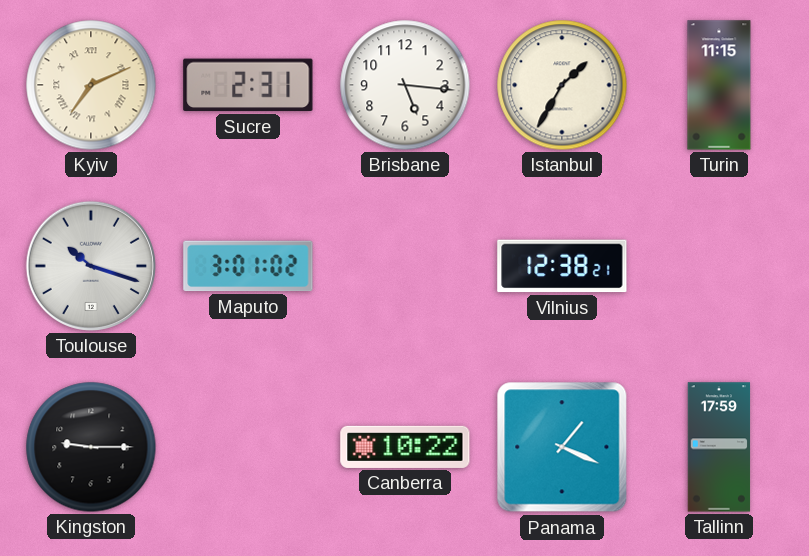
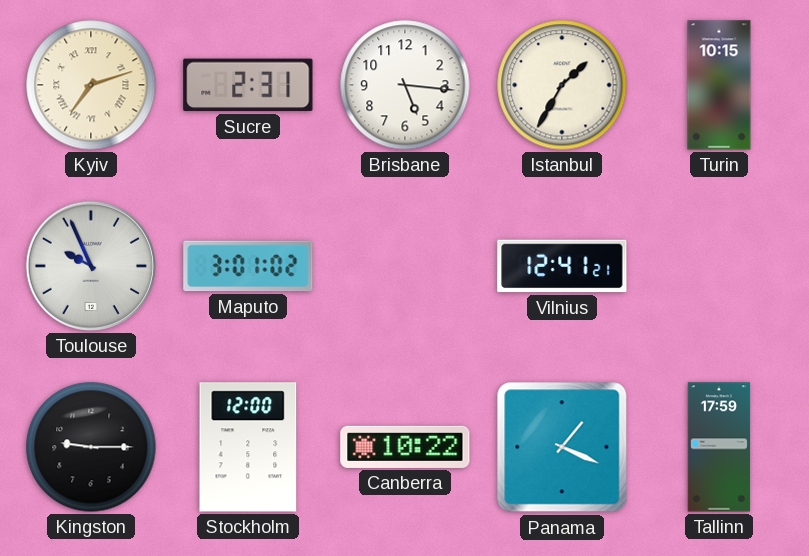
Kyiv: 7:11 -> 7:12 (91, 85)
Turin: 11:15 -> 10:15 (719, 85)
Toulouse: 10:18 -> 9:56 (91, 266)
Vilnius: 12:38 -> 12:41 (562, 266)
Stockholm: none -> 12:00 (248, 447)
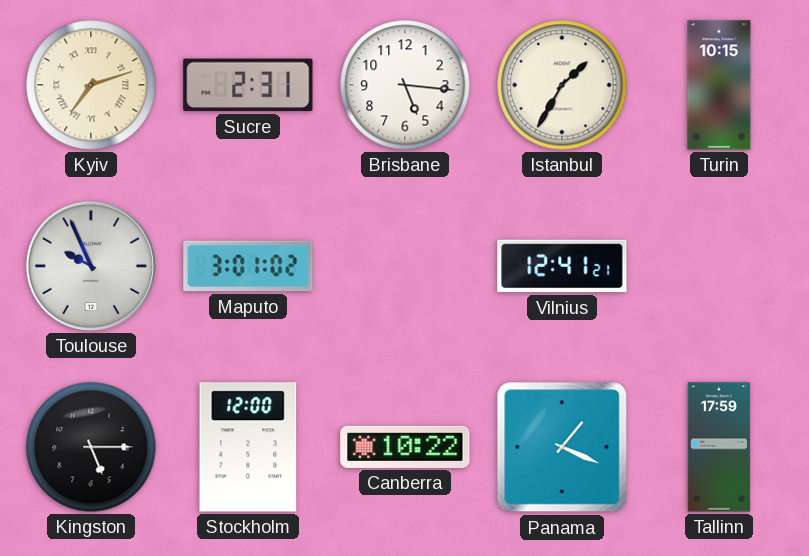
Kingston: 9:15 -> 5:15 (91, 447)
